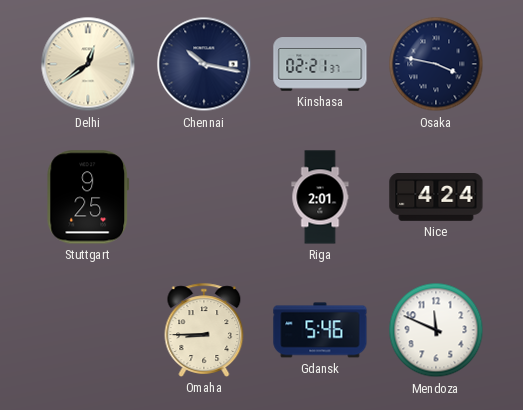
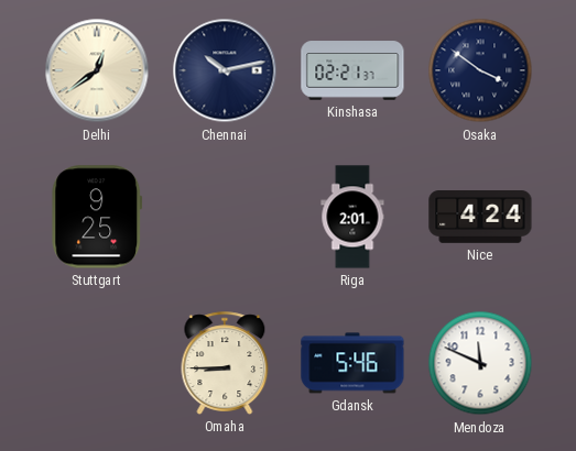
Chennai: 10:17 -> 10:13 (225, 70)
Osaka: 3:47 -> 3:51 (480, 70)
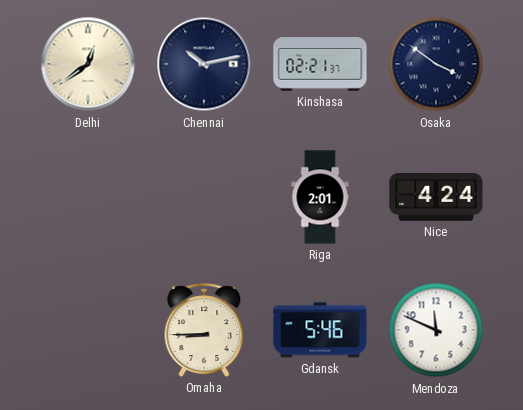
Stuttgart: 9:25 -> none (97, 217)
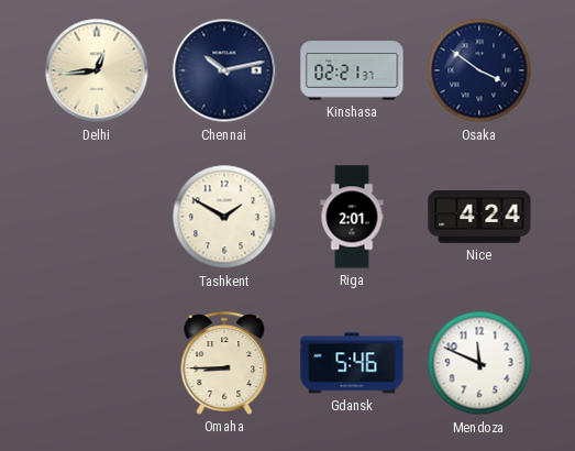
Delhi: 12:39 -> 12:44 (97, 70)
Tashkent: none -> 1:50 (224, 217)
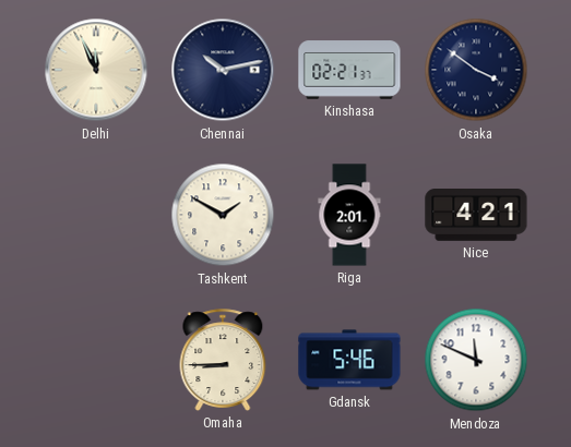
Delhi: 12:44 -> 11:56 (96, 70)
Nice: 4:24 -> 4:21 (476, 216)
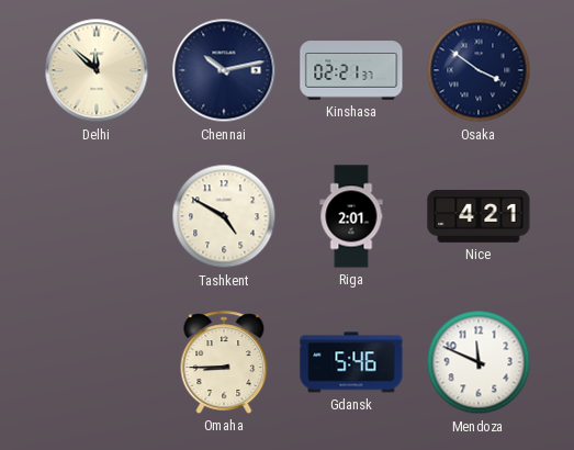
Delhi: 11:56 -> 11:52 (97, 70)
Tashkent: 1:50 -> 4:50 (224, 216)
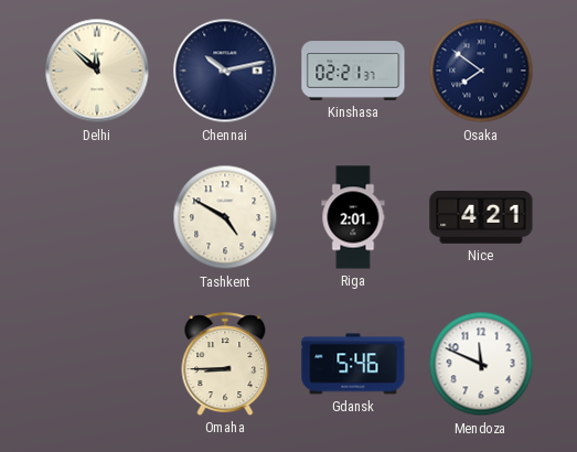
Osaka: 3:51 -> 7:51 (481, 71)
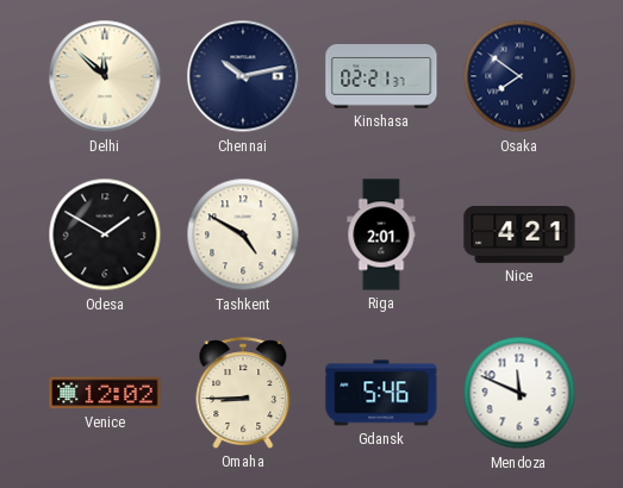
Odesa: none -> 1:50 (105, 234)
Venice: none -> 12:02 (105, 393)
